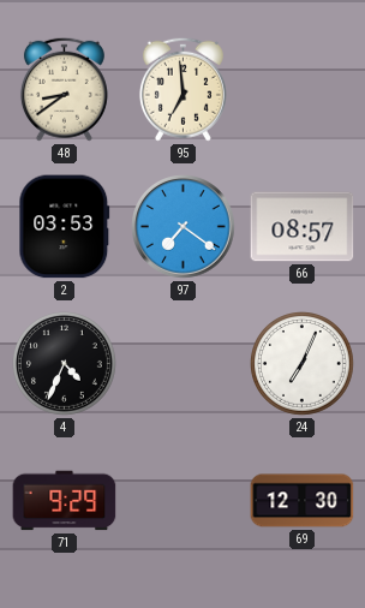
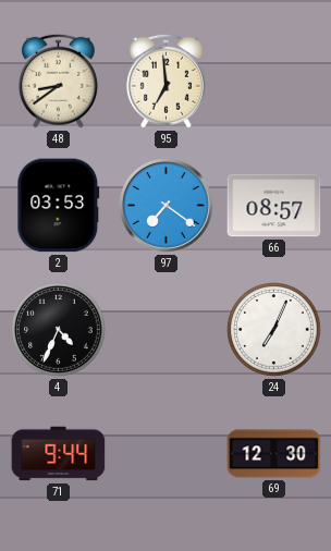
71: 9:29 -> 9:44 (59, 454)
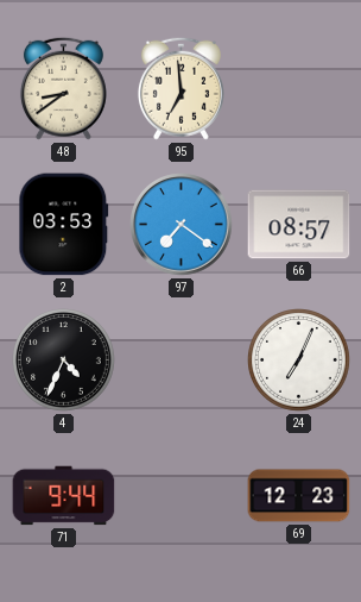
69: 12:30 -> 12:23 (299, 496)
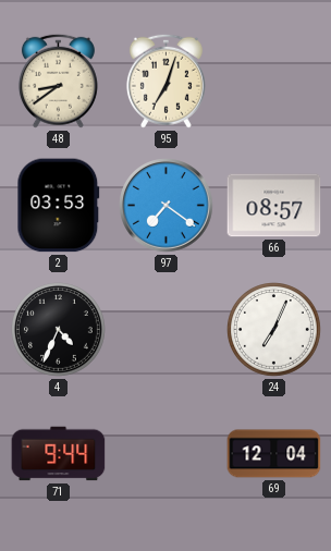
95: 6:59 -> 7:03 (165, 81)
69: 12:23 -> 12:04 (274, 454)
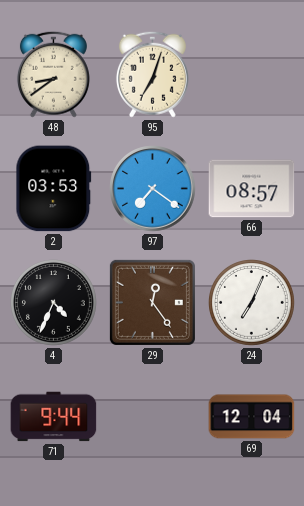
29: none -> 12:24 (152, 302)
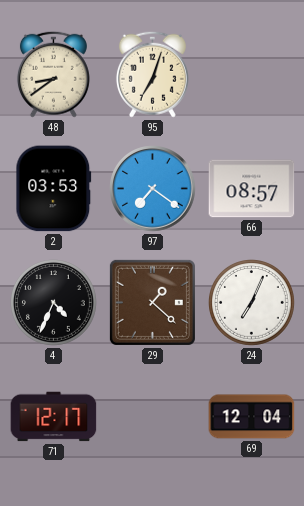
29: 12:24 -> 1:22 (152, 302)
71: 9:44 -> 12:17 (54, 417)
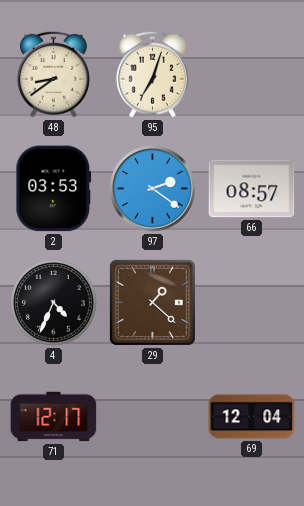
97: 7:21 -> 2:21 (153, 189)
24: 7:04 -> none (252, 303)
